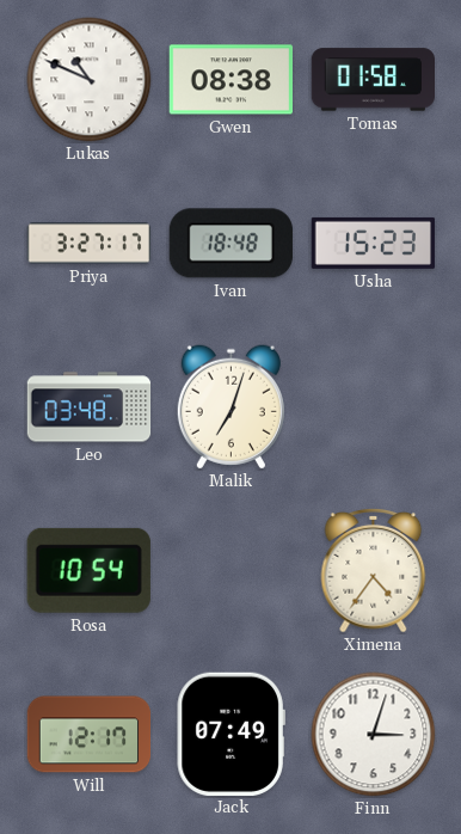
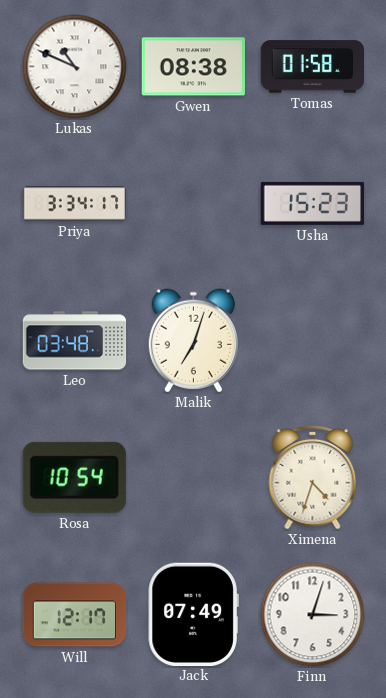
Priya: 3:27 -> 3:34 (75, 204)
Ivan: 18:48 -> none (230, 244)
Ximena: 4:36 -> 4:33 (313, 478)
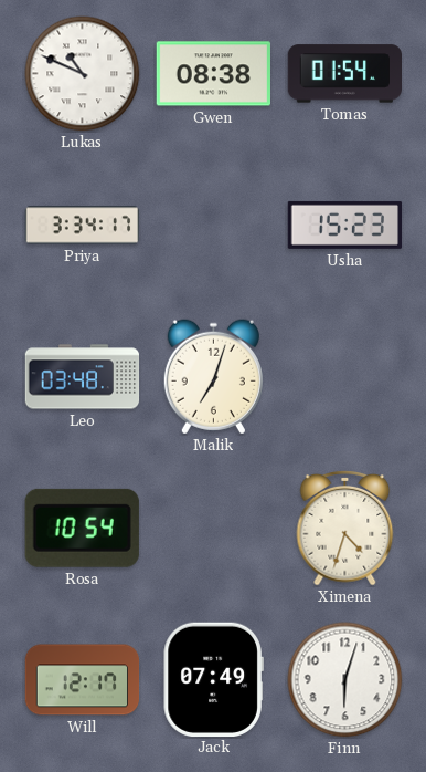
Tomas: 01:58 -> 01:54 (345, 74)
Finn: 3:03 -> 6:03 (345, 680)
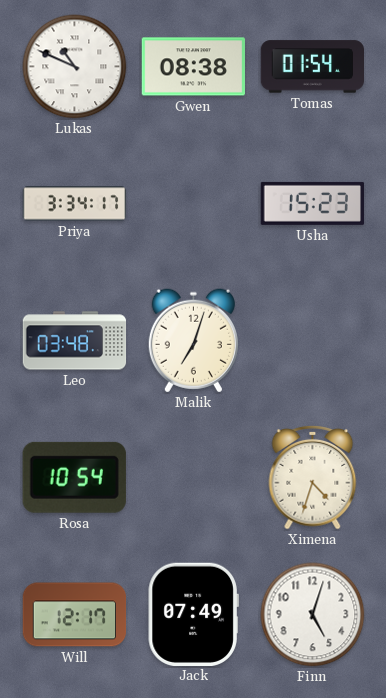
Finn: 6:03 -> 5:03 (313, 615)
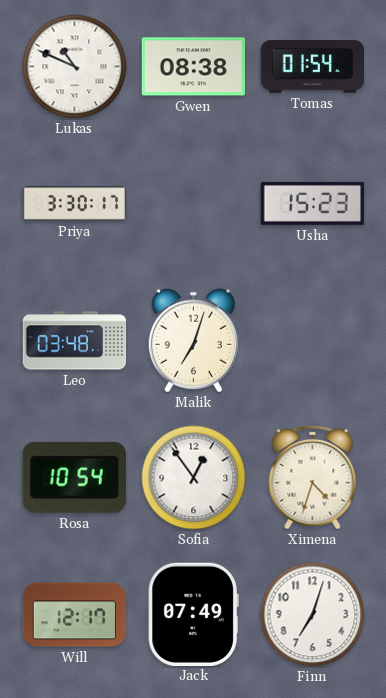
Priya: 3:34 -> 3:30 (75, 204)
Sofia: none -> 12:54 (194, 478)
Finn: 5:03 -> 7:03 (313, 615)
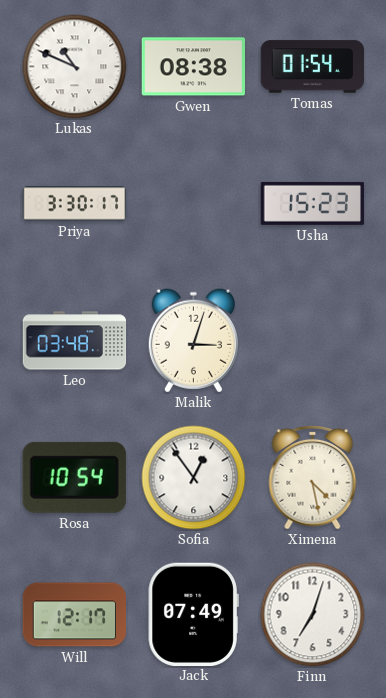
Malik: 7:03 -> 3:03 (193, 341)
Ximena: 4:33 -> 4:28 (313, 478)
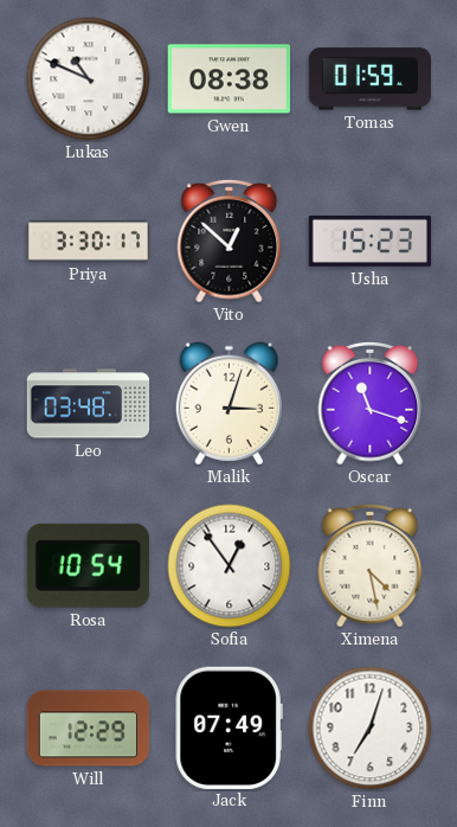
Tomas: 01:54 -> 01:59 (371, 79)
Vito: none -> 12:52 (230, 242)
Oscar: none -> 11:18 (371, 404)
Will: 12:17 -> 12:29 (89, 729)
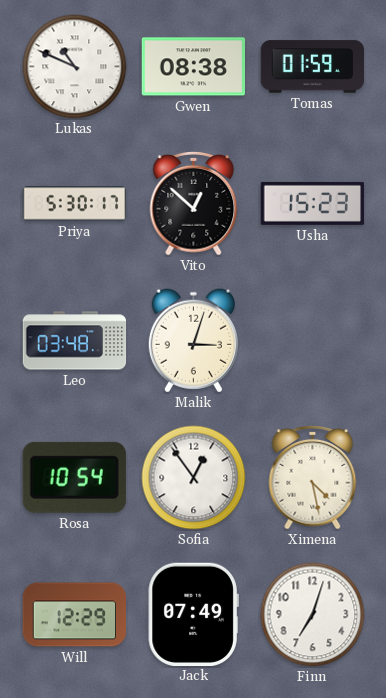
Priya: 3:30 -> 5:30 (75, 204)
Oscar: 11:18 -> none (371, 404)
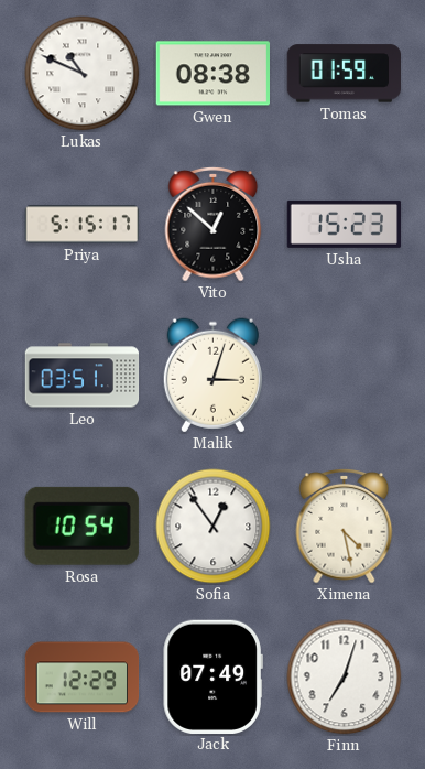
Priya: 5:30 -> 5:15 (83, 225)
Leo: 03:48 -> 03:51 (83, 376)
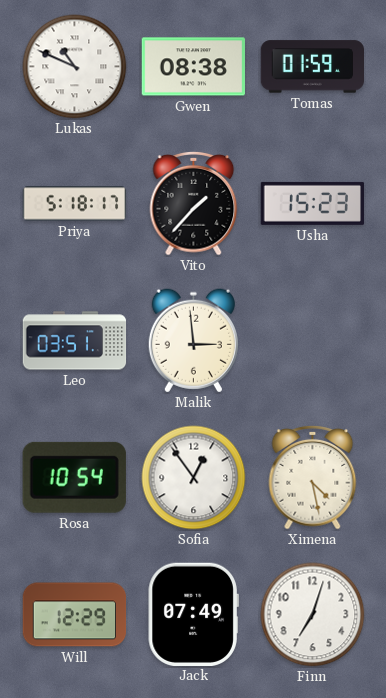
Priya: 5:15 -> 5:18 (75, 204)
Vito: 12:52 -> 1:37 (194, 204)
Malik: 3:03 -> 2:59 (193, 341)
